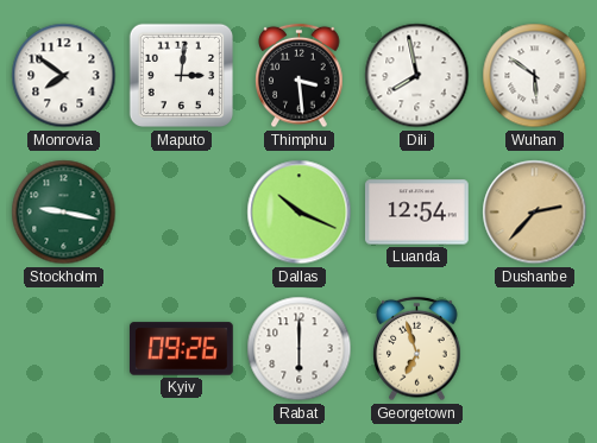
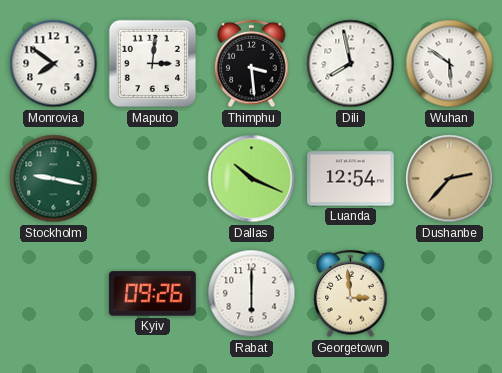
Georgetown: 6:57 -> 2:59 (351, 294)
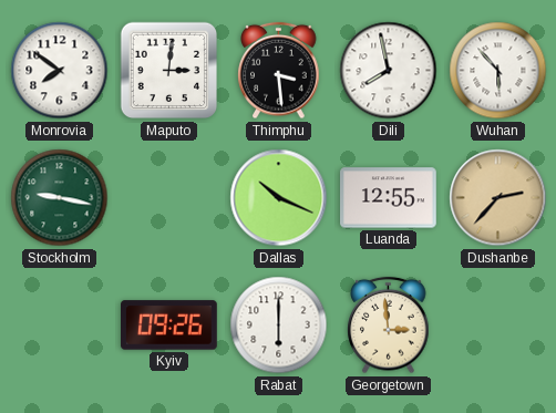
Wuhan: 5:51 -> 5:53 (498, 71)
Luanda: 12:54 -> 12:55 (389, 198)
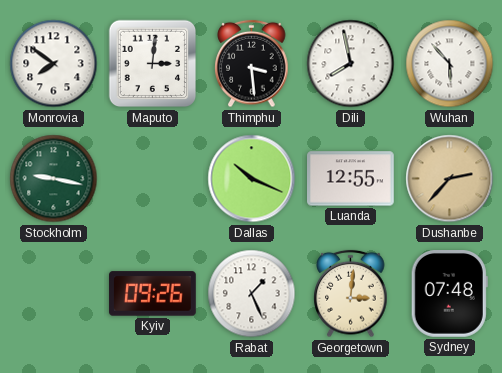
Rabat: 6:00 -> 1:26 (252, 294)
Georgetown: 2:59 -> 3:01 (351, 294)
Sydney: none -> 07:48 (449, 294)
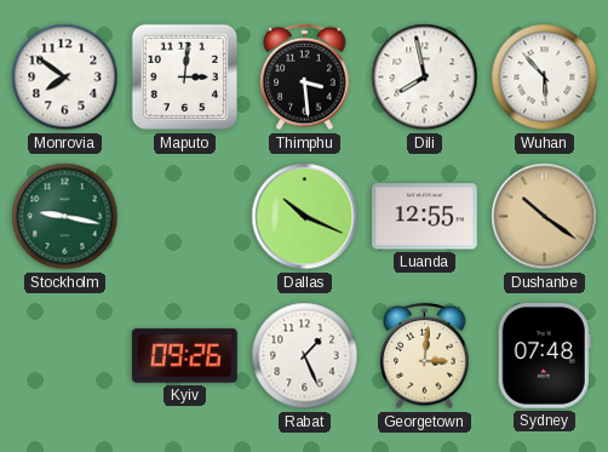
Dushanbe: 2:37 -> 10:21 (545, 217)
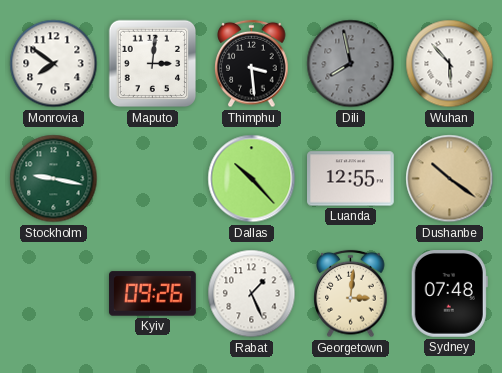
Dili dial: white -> grey (351, 64)
Dallas: 10:19 -> 10:23 (252, 179)
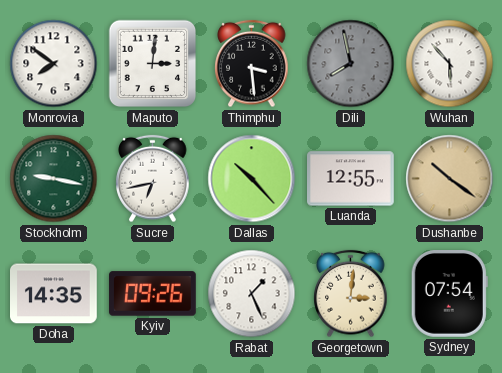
Sucre: none -> 6:43 (153, 179)
Doha: none -> 14:35 (54, 294)
Sydney: 07:48 -> 07:54 (449, 294)
